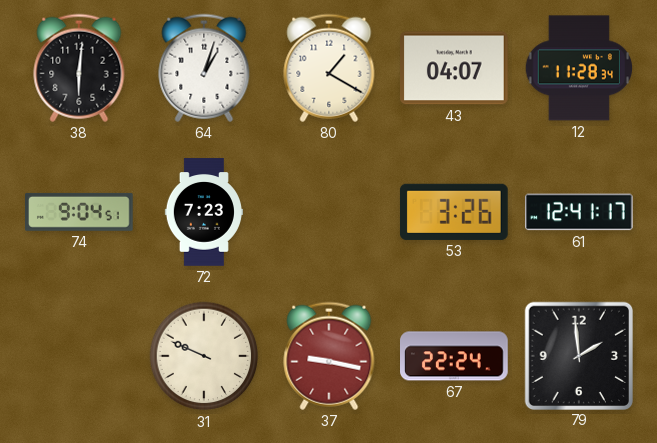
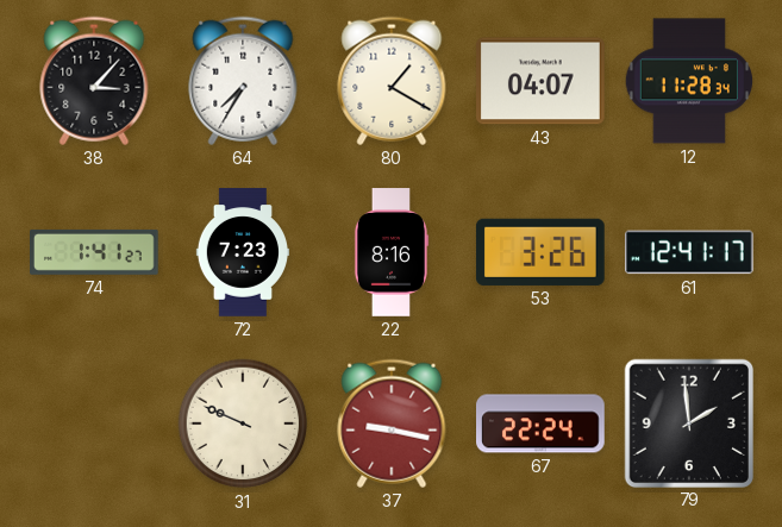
38: 6:01 -> 3:07 (94, 81)
64: 1:03 -> 7:35 (243, 81)
74: 9:04 -> 1:41 (95, 252)
22: none -> 8:16 (392, 252)
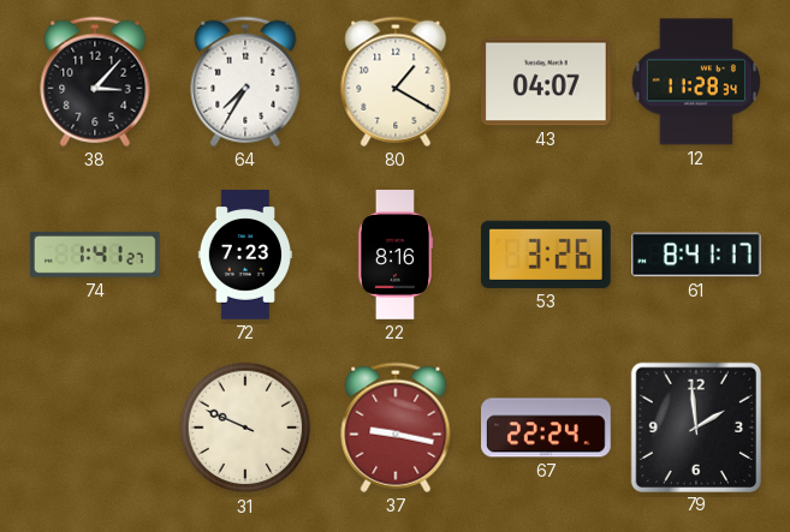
61: 12:41 -> 8:41 (697, 255)
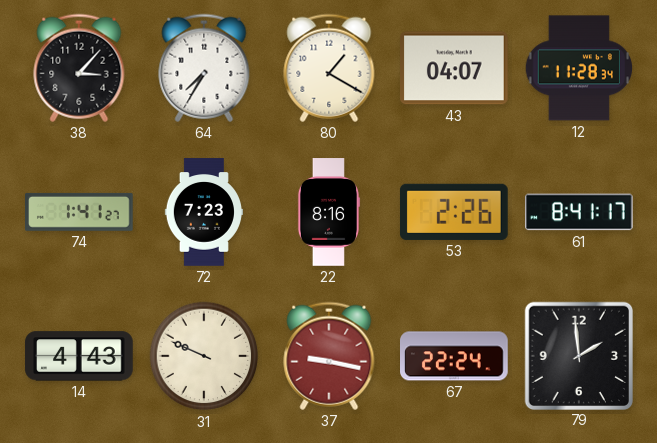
53: 3:26 -> 2:26 (454, 212)
14: none -> 4:43 (79, 356)
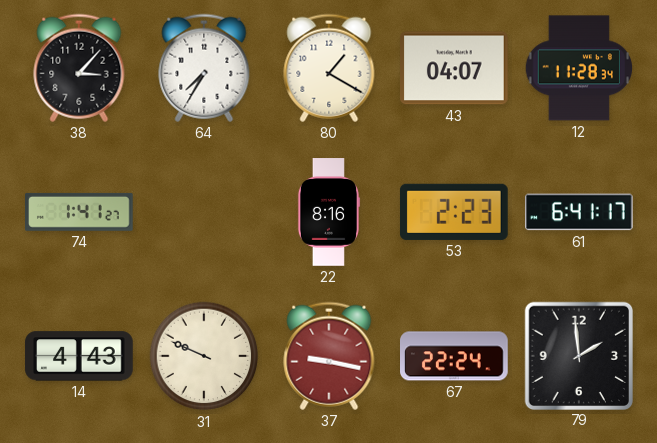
72: 7:23 -> none (203, 212)
53: 2:26 -> 2:23 (454, 212)
61: 8:41 -> 6:41 (580, 212)
